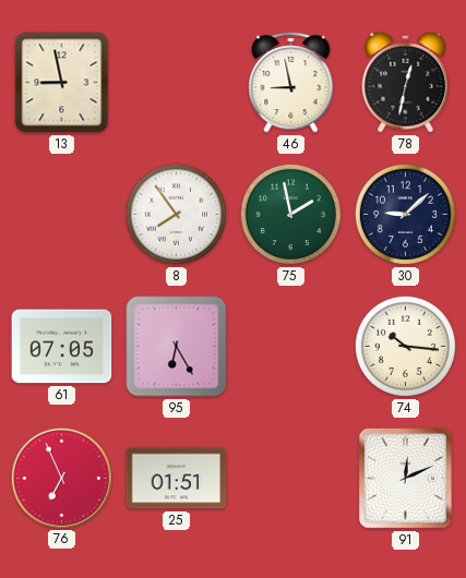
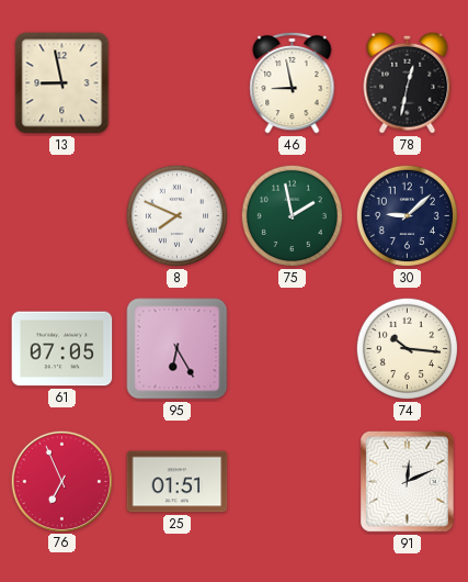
8: 7:54 -> 7:49 (176, 215)
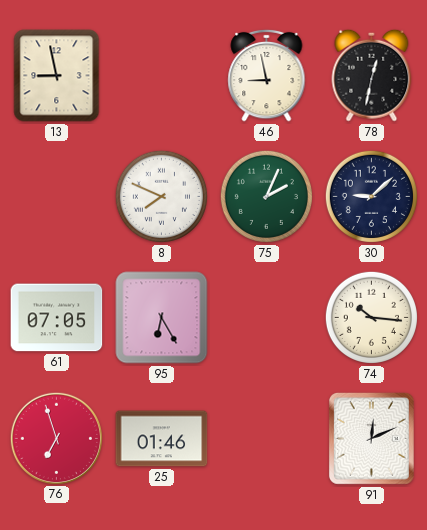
75: 1:58 -> 2:04 (266, 196)
76: 6:56 -> 6:57 (56, 438)
25: 01:51 -> 01:46 (162, 439)
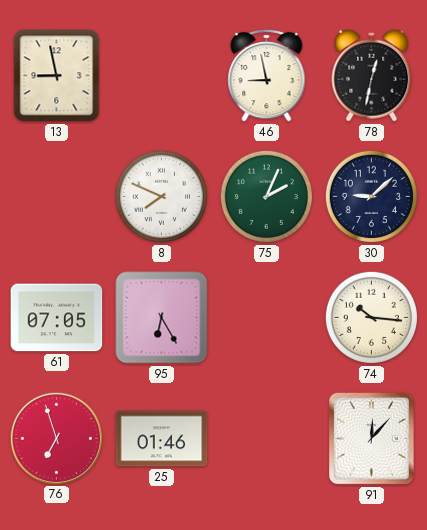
91: 12:11 -> 12:07 (371, 438)
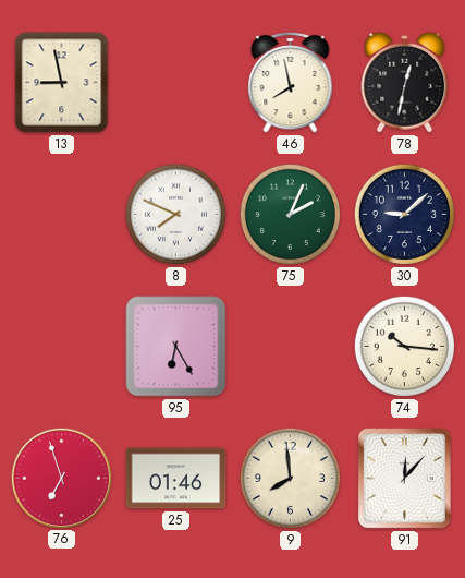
46: 8:58 -> 7:58 (291, 82)
61: 07:05 -> none (57, 318)
9: none -> 7:59 (290, 478)
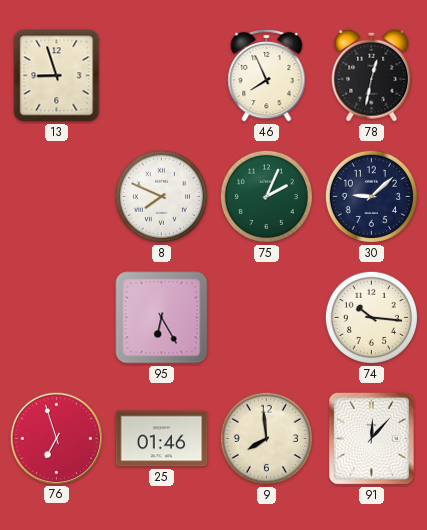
13: 8:58 -> 8:57 (57, 76)
46: 7:58 -> 7:56 (267, 75)
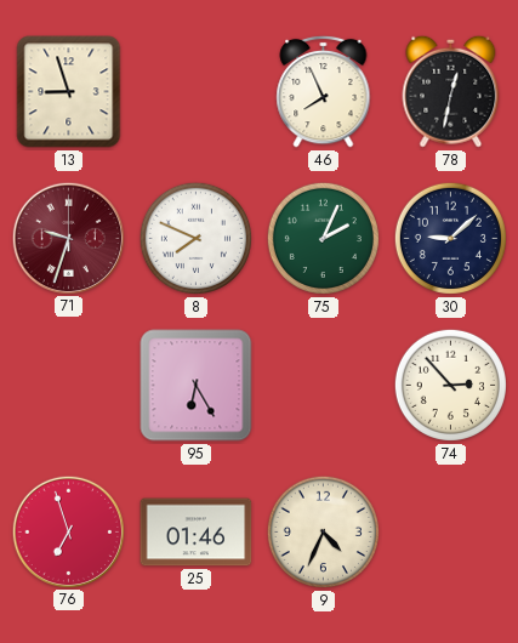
71: none -> 9:33 (68, 238)
74: 10:16 -> 2:53 (450, 385)
9: 7:59 -> 4:34 (323, 531)
91: 12:07 -> none (371, 438)
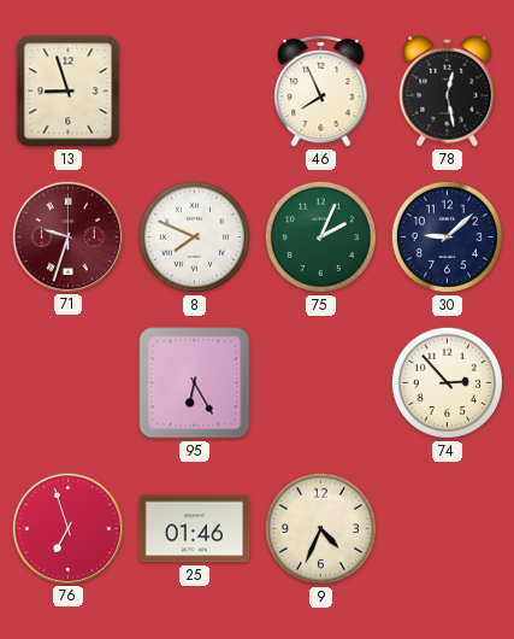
78: 12:32 -> 12:28 (448, 90)
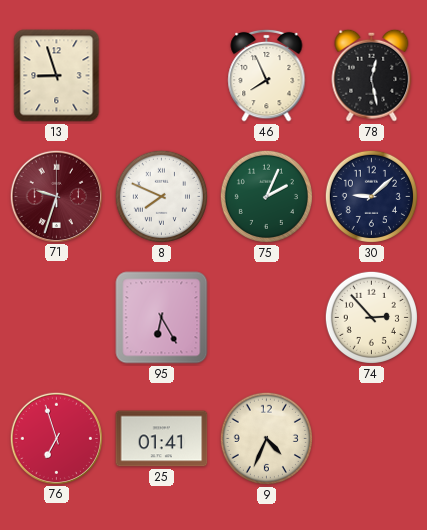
25: 01:46 -> 01:41 (162, 439)
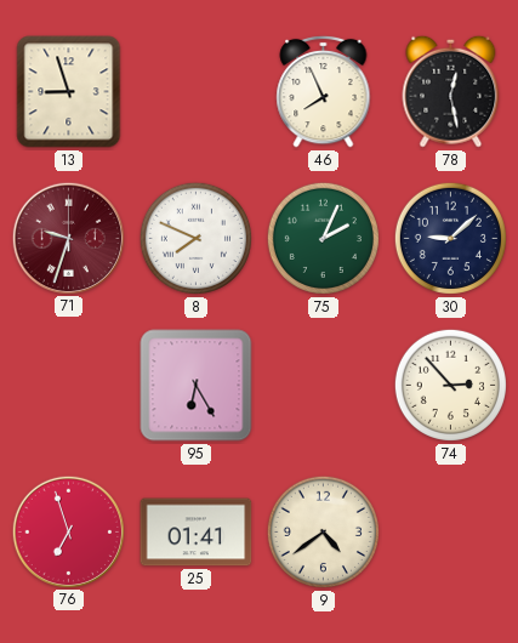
9: 4:34 -> 4:39 (323, 531)
